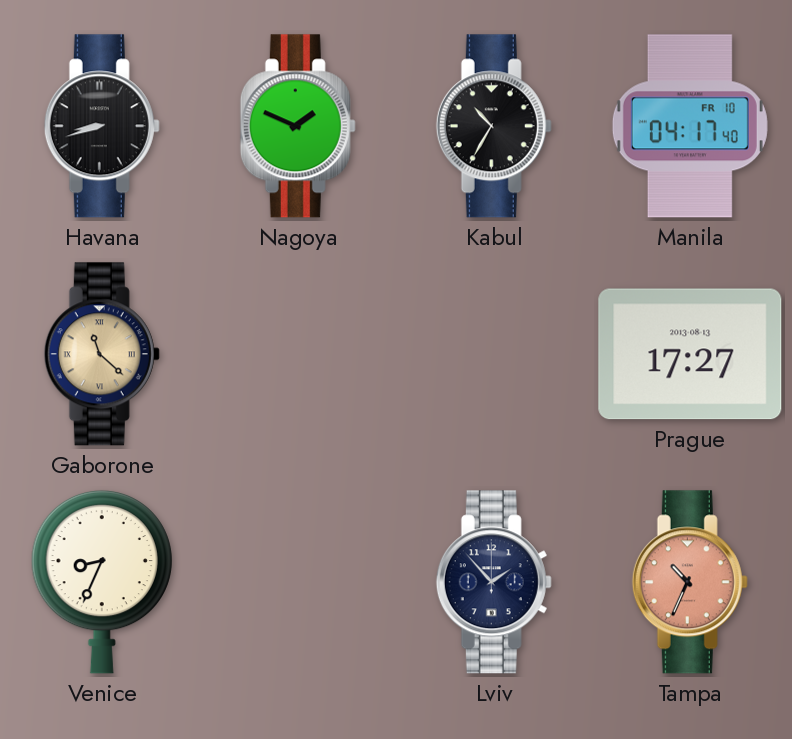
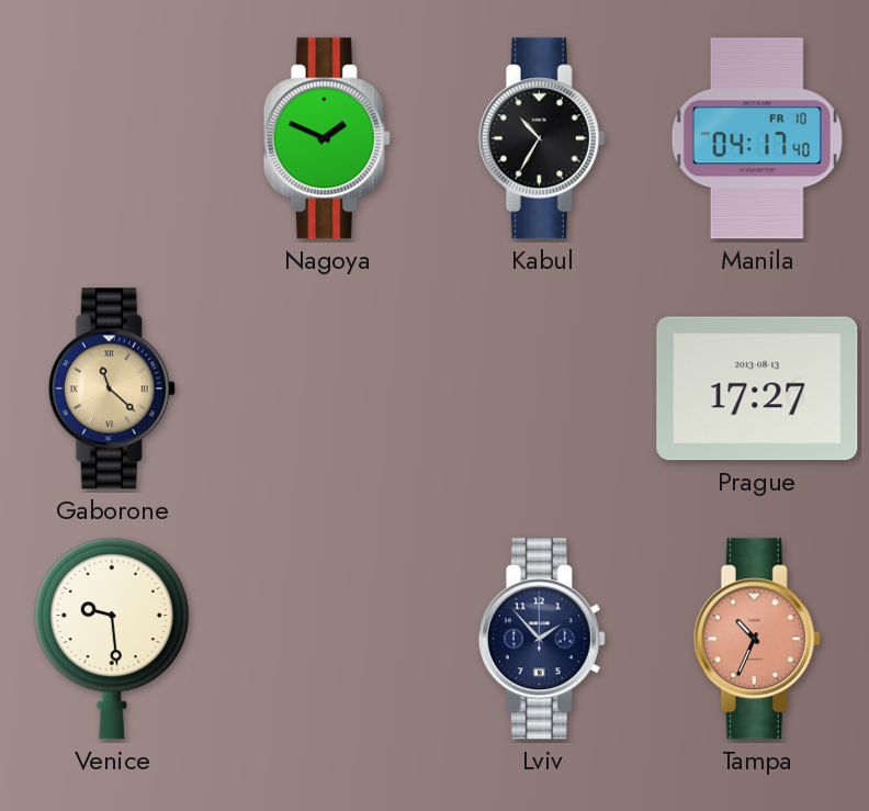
Havana: 8:42 -> none (102, 126)
Venice: 8:34 -> 9:29 (112, 639)
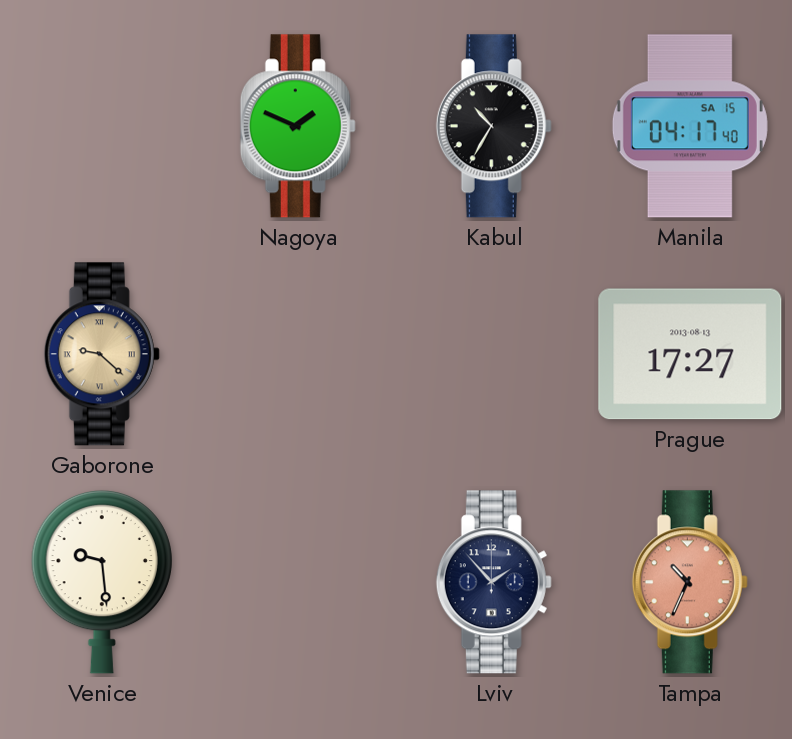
Manila date: FR 10 -> SA 15 (690, 126)
Gaborone: 11:22 -> 9:22 (102, 354)
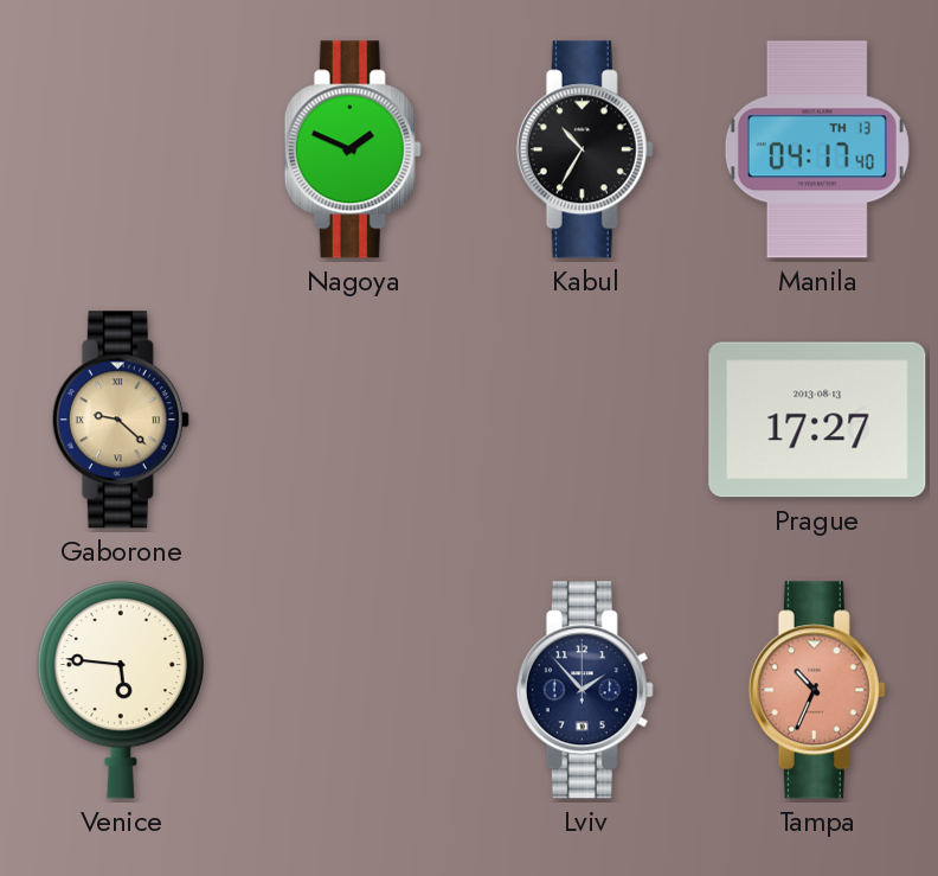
Manila date: SA 15 -> TH 13 (817, 149)
Venice: 9:29 -> 5:46 (121, 690)
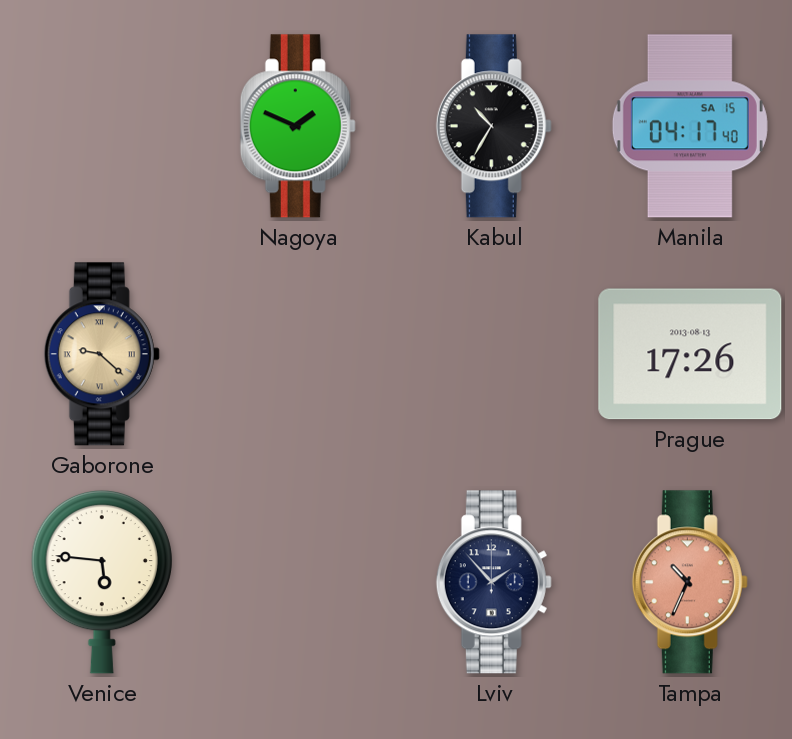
Manila date: TH 13 -> SA 15 (690, 126)
Prague: 17:27 -> 17:26 (690, 354)
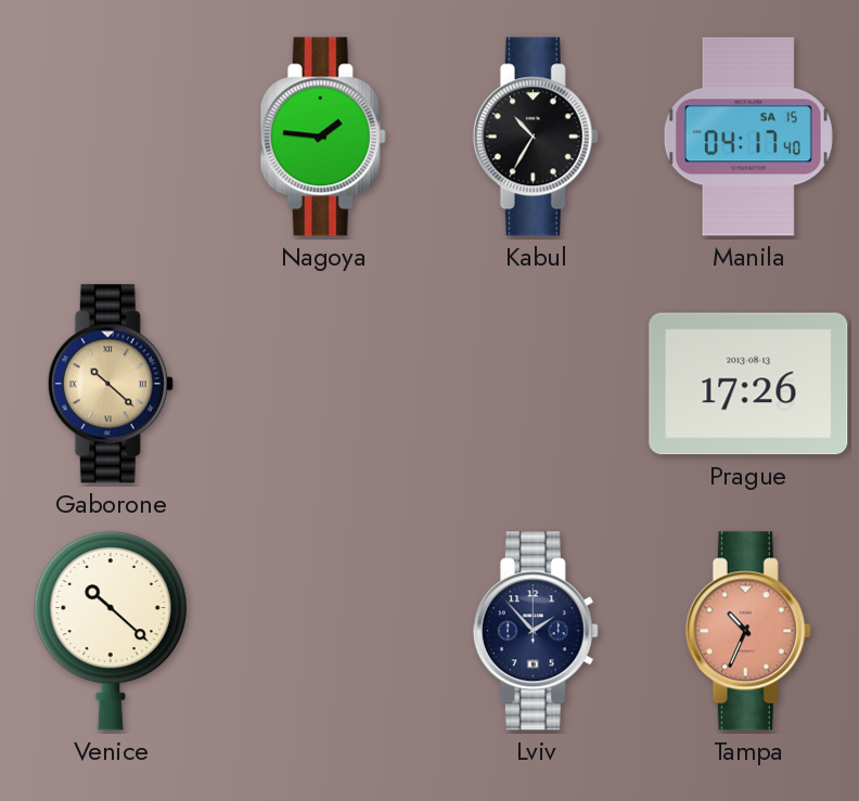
Nagoya: 1:49 -> 1:46 (323, 137)
Gaborone: 9:22 -> 10:22 (111, 384)
Venice: 5:46 -> 10:22 (111, 631)
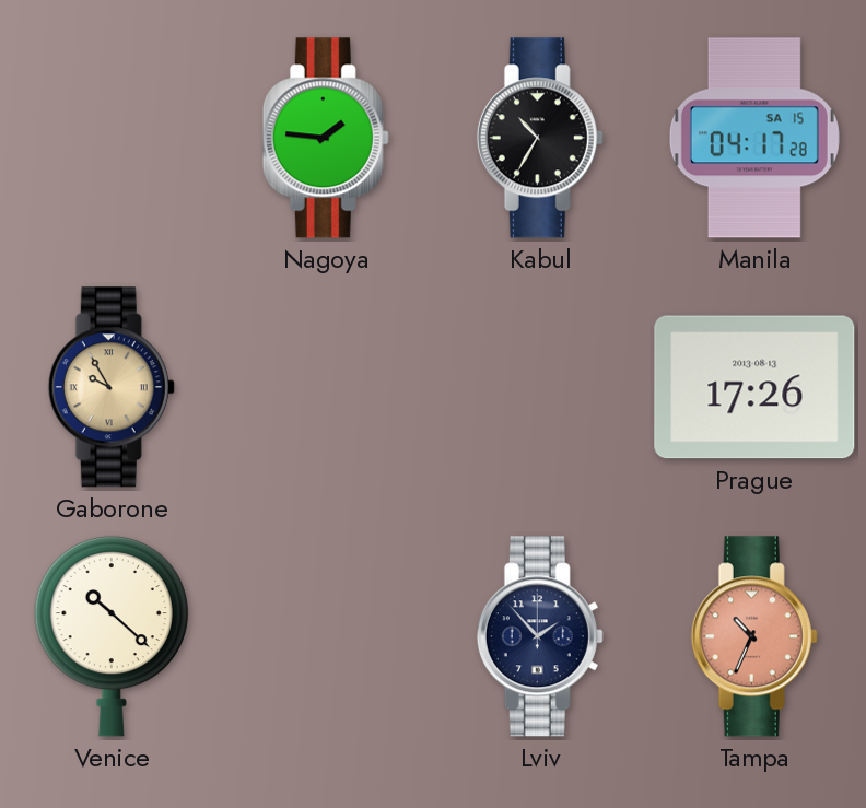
Manila: 04:17:40 -> 04:17:28 (754, 138)
Gaborone: 10:22 -> 9:55 (112, 387)
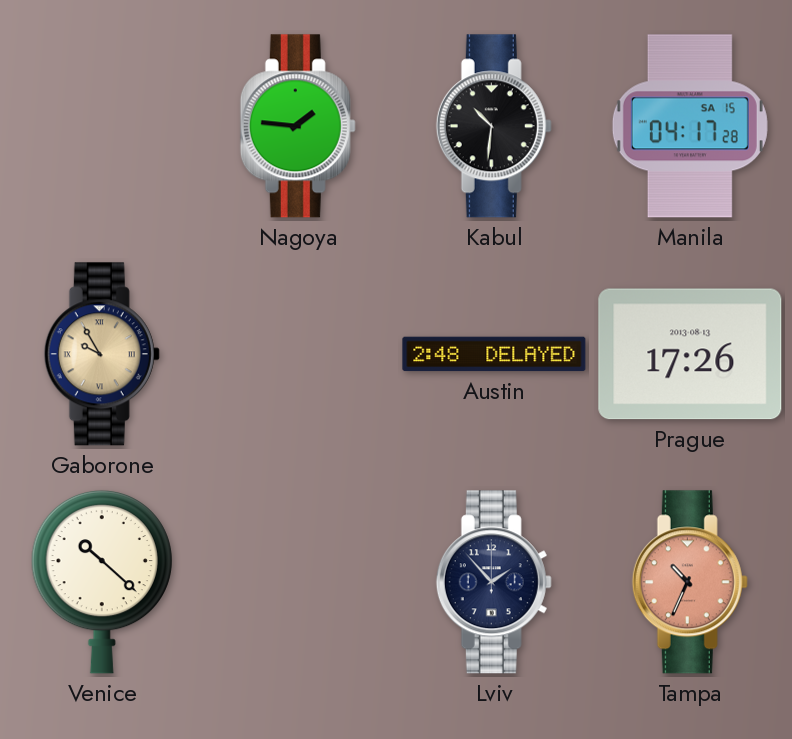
Kabul: 10:35 -> 10:31 (494, 126)
Austin: none -> 2:48 (494, 354)
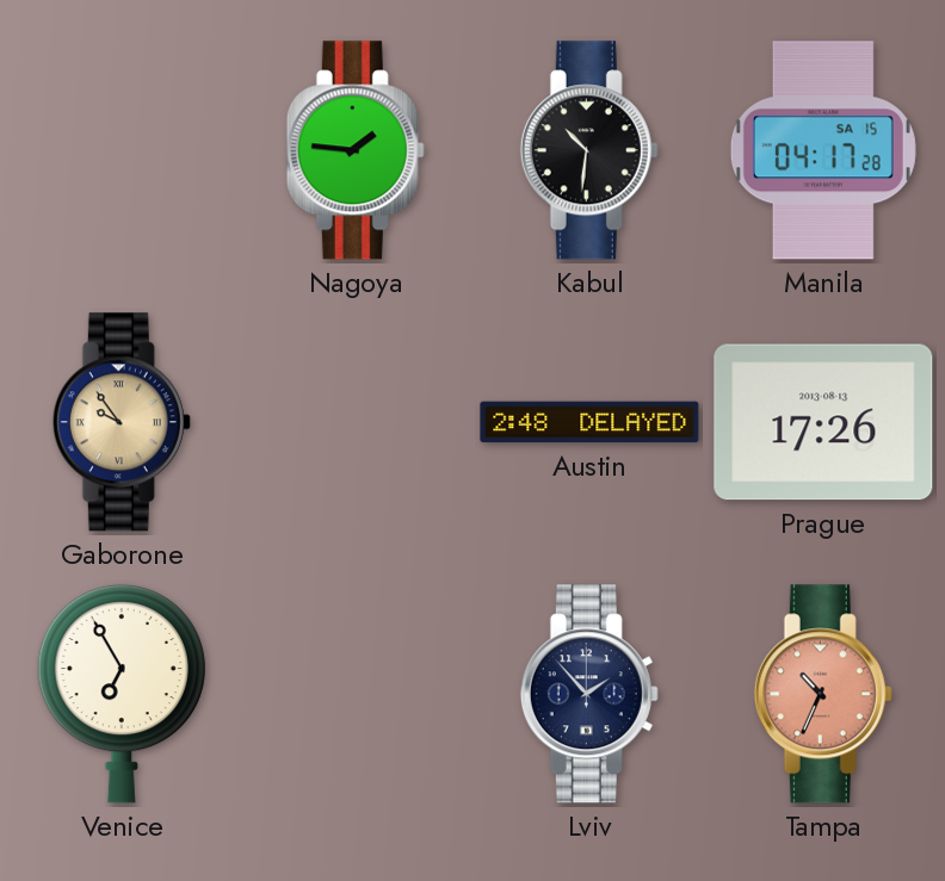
Gaborone: 9:55 -> 9:54 (122, 422)
Venice: 10:22 -> 6:55 (122, 694)
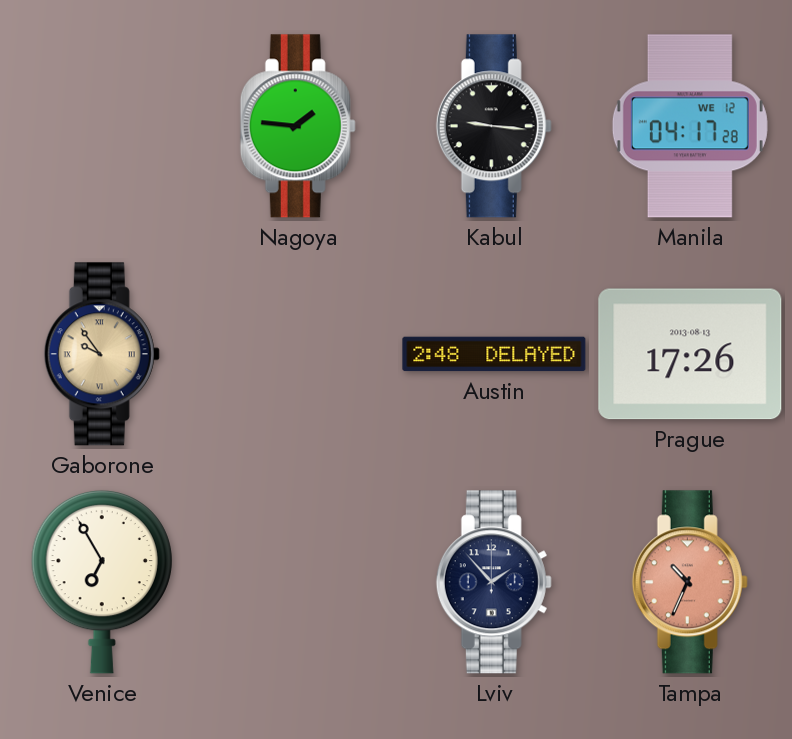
Kabul: 10:31 -> 9:16 (494, 126)
Manila date: SA 15 -> WE 12 (690, 126)
